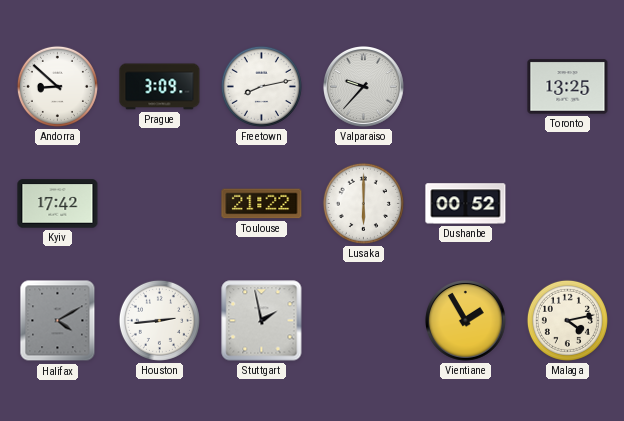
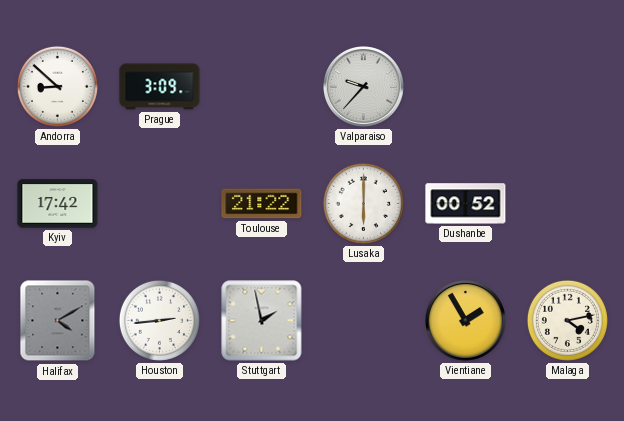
Freetown: 8:13 -> none (261, 86)
Toronto: 13:25 -> none (568, 87)
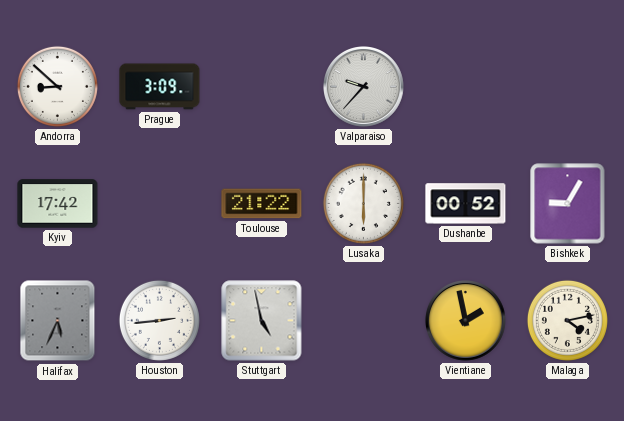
Bishkek: none -> 9:05 (568, 204)
Halifax: 4:10 -> 5:34 (58, 321)
Stuttgart: 1:58 -> 4:58 (262, 321)
Vientiane: 1:55 -> 1:58 (466, 321)
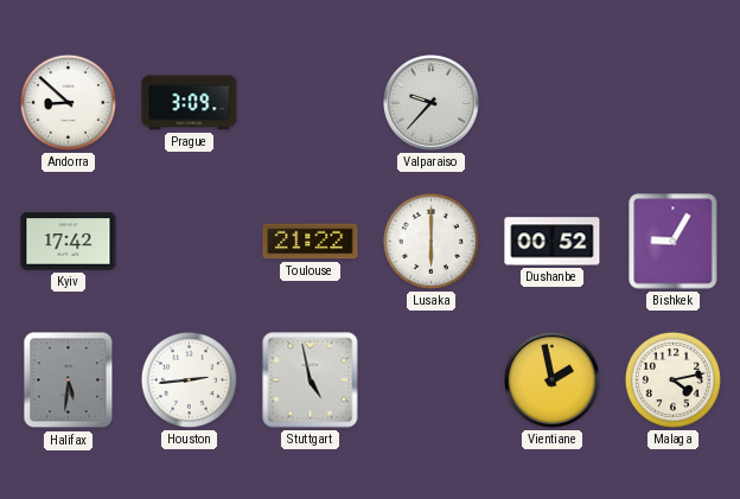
Halifax: 5:34 -> 5:31 (69, 380)
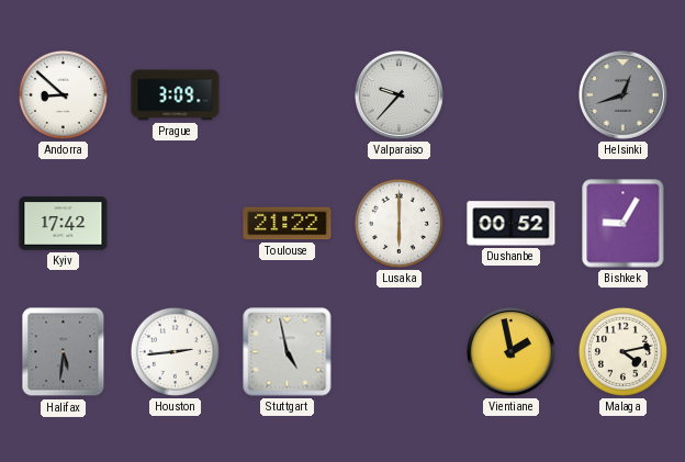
Helsinki: none -> 12:42 (624, 95)
